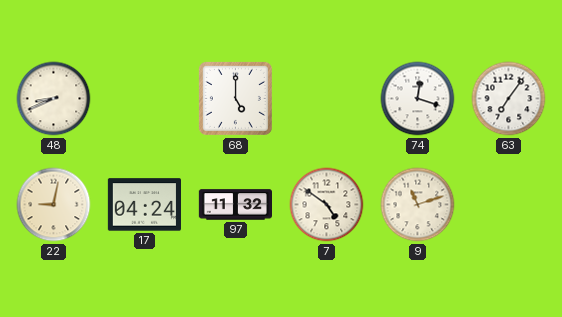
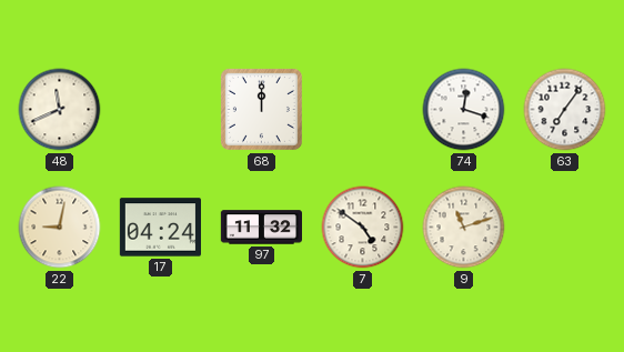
48: 8:41 -> 11:41 (60, 110)
68: 5:00 -> 12:00 (261, 109)
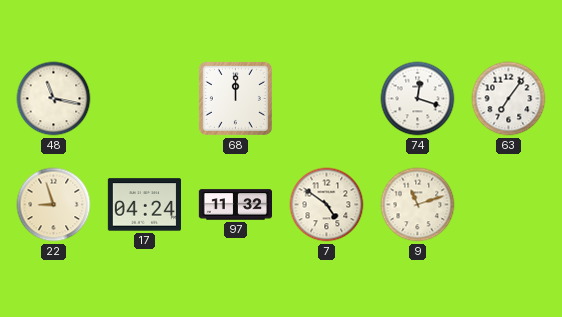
48: 11:41 -> 11:17 (54, 99)
22: 9:02 -> 8:57 (54, 205)
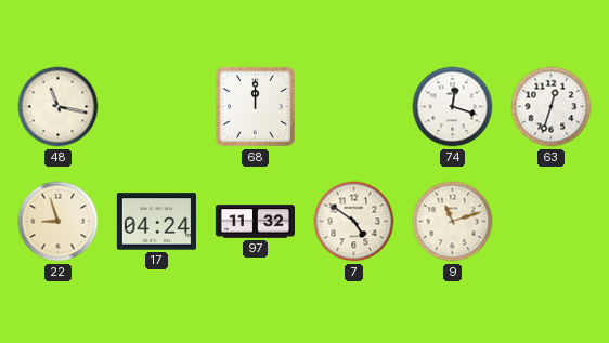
63: 7:06 -> 12:33 (552, 107)
